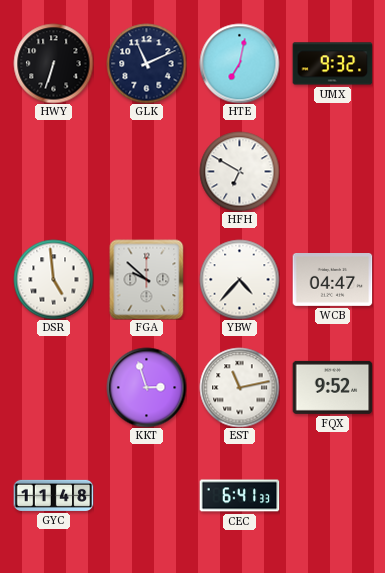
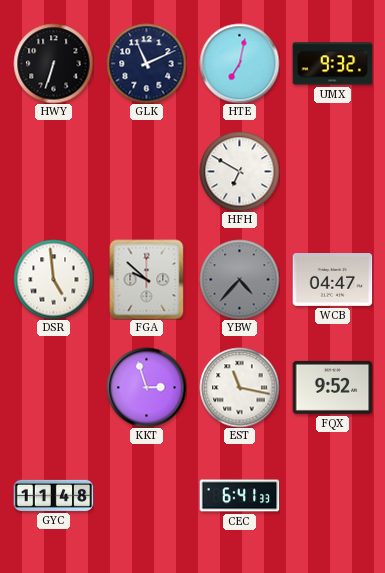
YBW dial: white -> grey (239, 279)
EST: 11:13 -> 11:17 (239, 387)
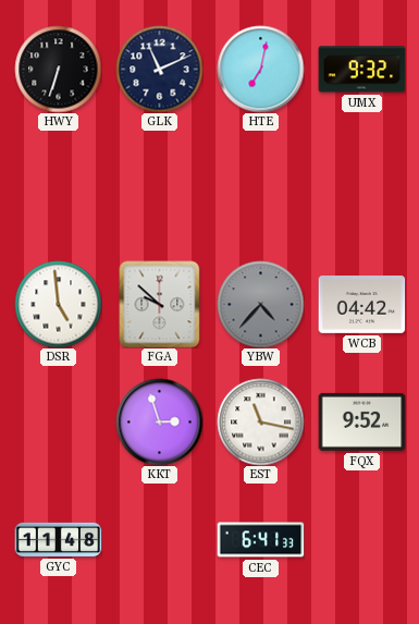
HFH: 6:50 -> none (239, 171)
WCB: 04:47 -> 04:42 (361, 305)
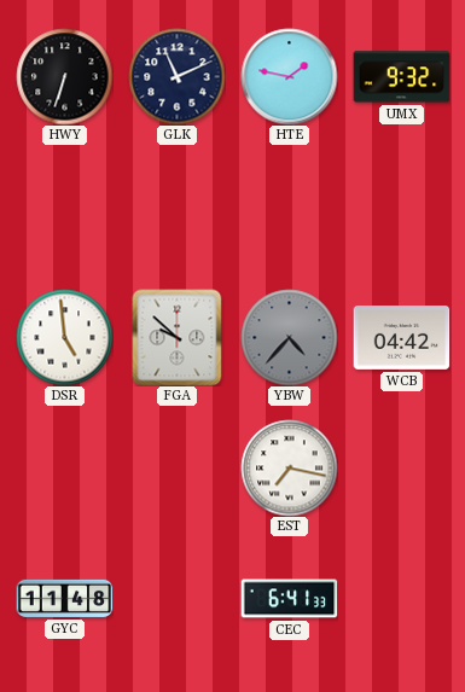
HTE: 7:02 -> 1:47 (289, 76)
KKT: 2:57 -> none (159, 421)
EST: 11:17 -> 7:17 (289, 467)
FQX: 9:52 -> none (361, 421)
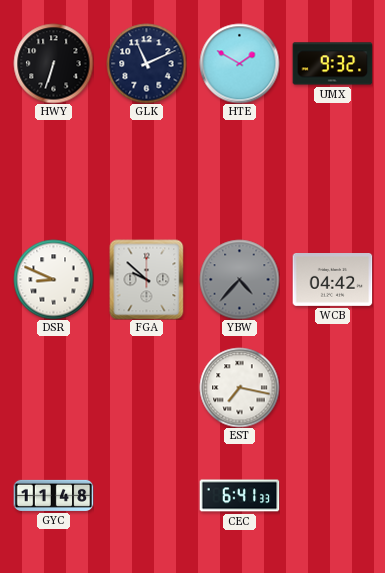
HTE: 1:47 -> 1:50 (239, 63)
DSR: 4:59 -> 8:49 (53, 279)
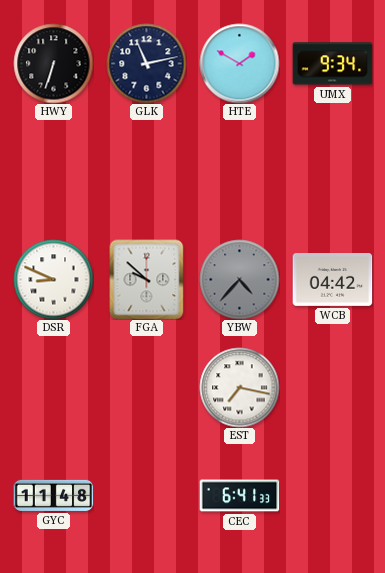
GLK: 11:11 -> 11:13 (146, 63)
UMX: 9:32 -> 9:34 (332, 64)
